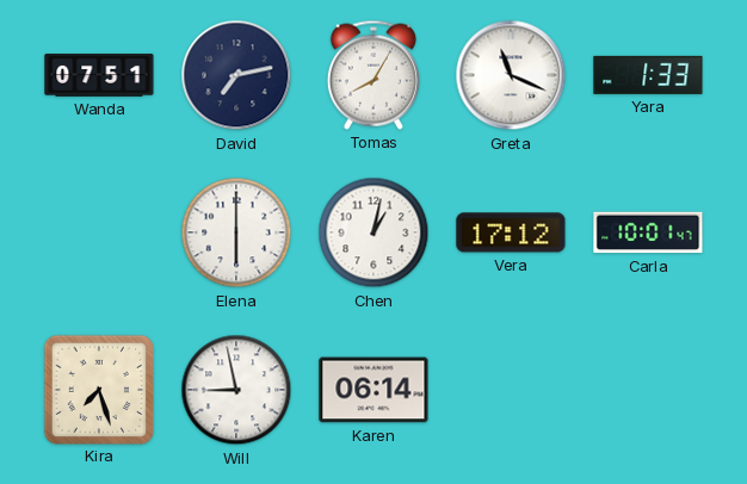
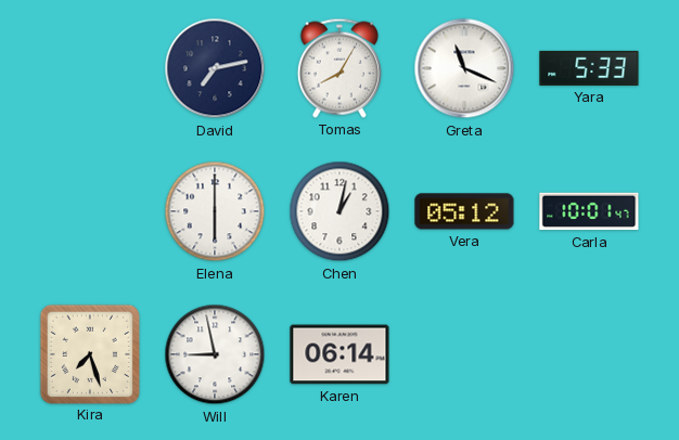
Wanda: 07:51 -> none (99, 75)
Yara: 1:33 -> 5:33 (589, 68)
Vera: 17:12 -> 05:12 (464, 211)
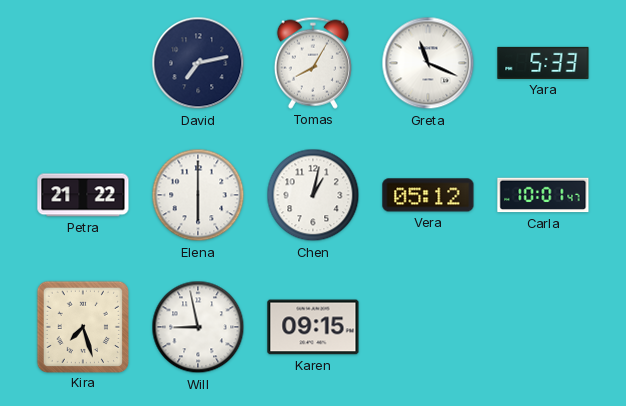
Petra: none -> 21:22 (83, 195)
Karen: 06:14 -> 09:15 (313, 327)
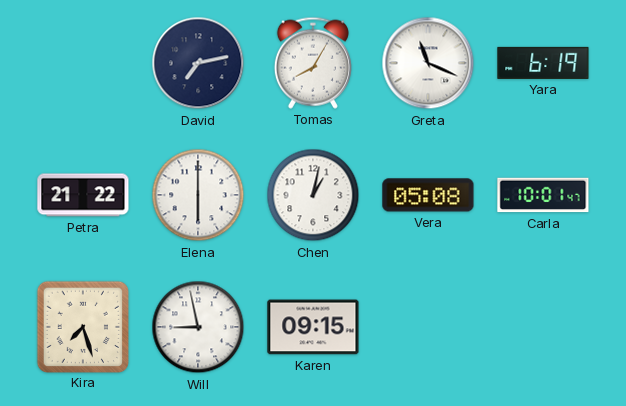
Yara: 5:33 -> 6:19 (543, 63)
Vera: 05:12 -> 05:08 (428, 195)
